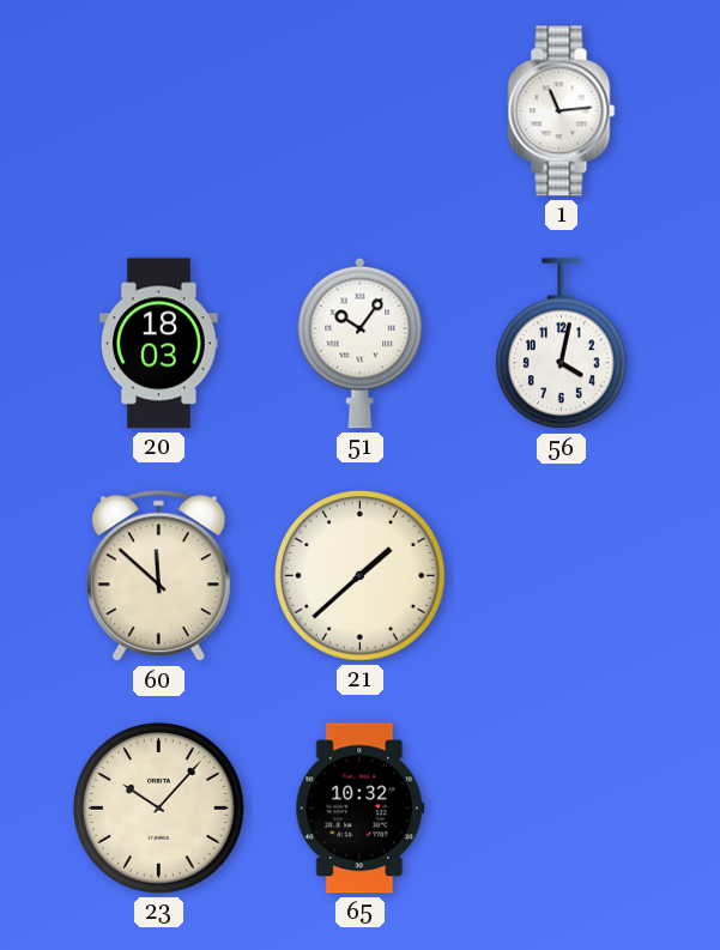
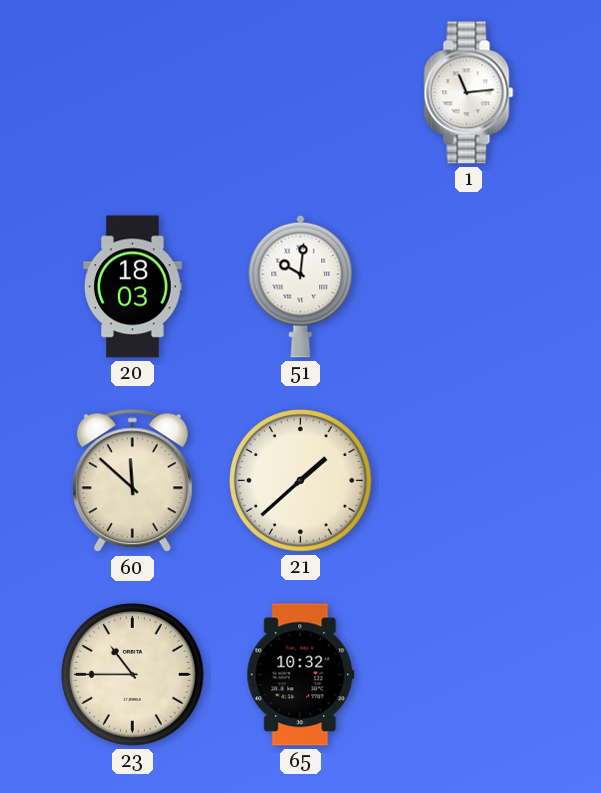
51: 10:06 -> 10:01 (301, 286)
56: 4:02 -> none (561, 344)
23: 10:07 -> 10:45 (133, 675)
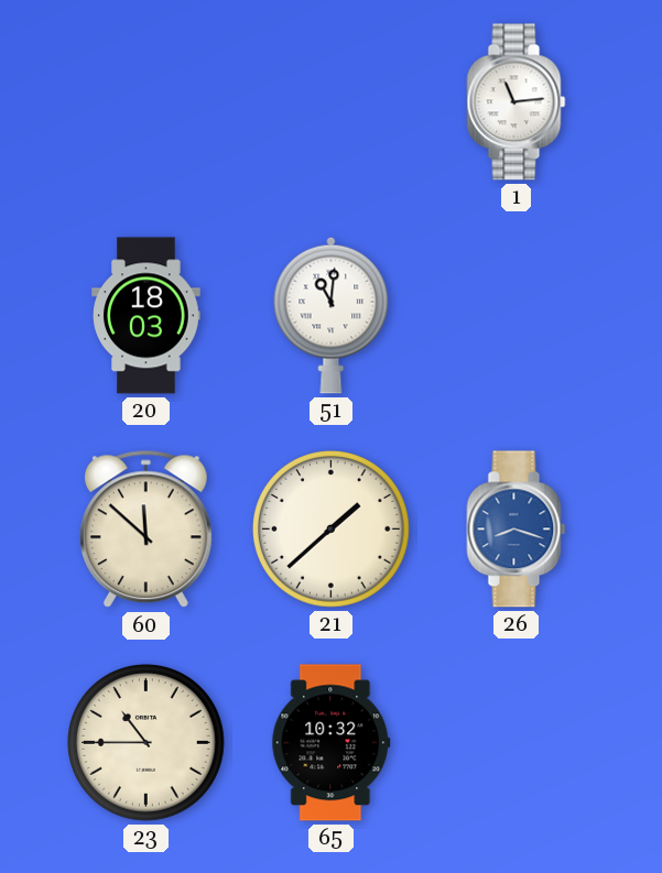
51: 10:01 -> 11:01 (332, 315)
26: none -> 8:18 (517, 530)
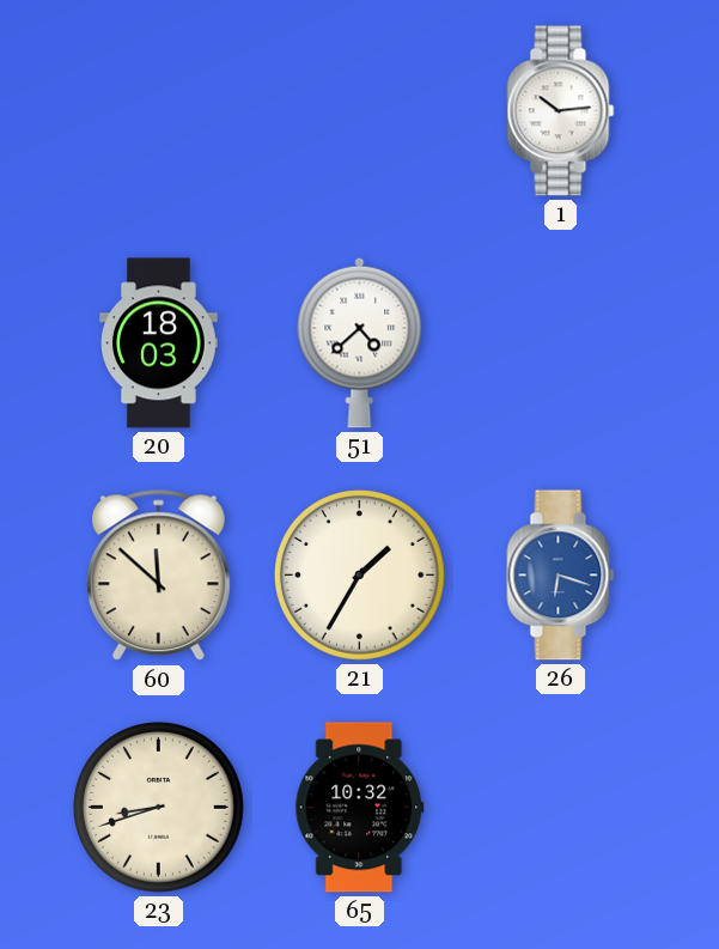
1: 11:14 -> 10:14 (561, 111)
51: 11:01 -> 4:38 (360, 342)
21: 1:38 -> 1:35 (360, 576)
26: 8:18 -> 6:18 (561, 576)
23: 10:45 -> 8:42 (159, 808)
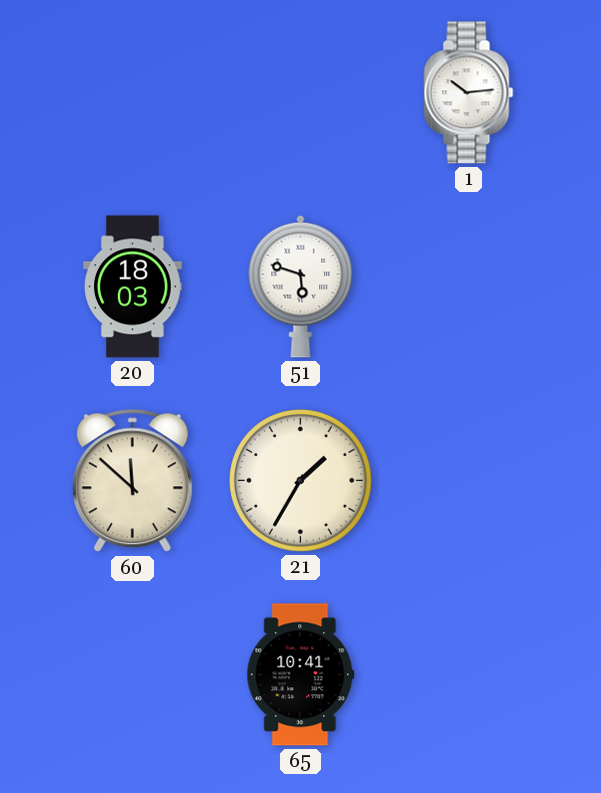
51: 4:38 -> 5:48 (301, 286)
26: 6:18 -> none (561, 576)
23: 8:42 -> none (159, 808)
65: 10:32 -> 10:41 (301, 675)
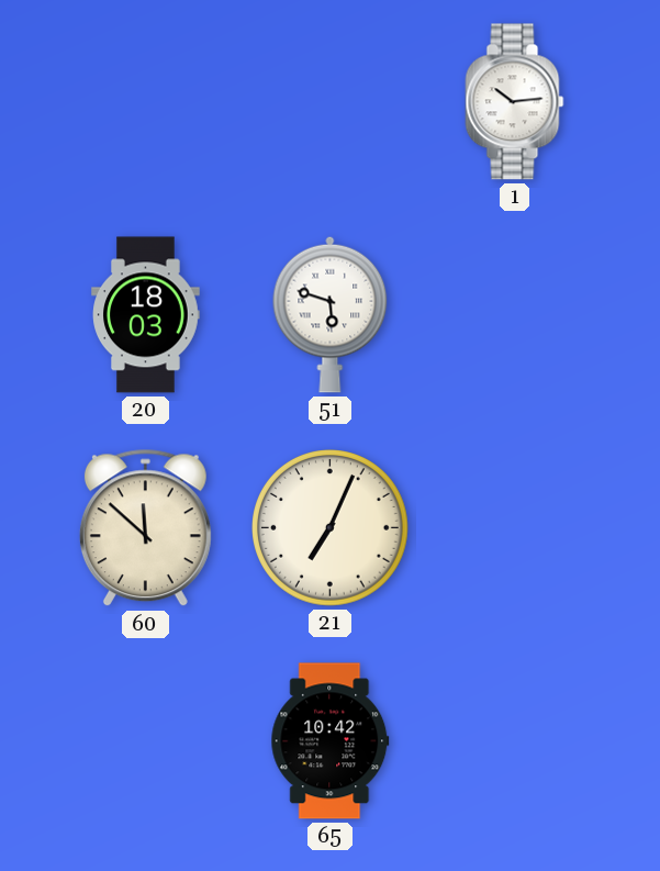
21: 1:35 -> 7:04 (331, 528)
65: 10:41 -> 10:42 (331, 741)
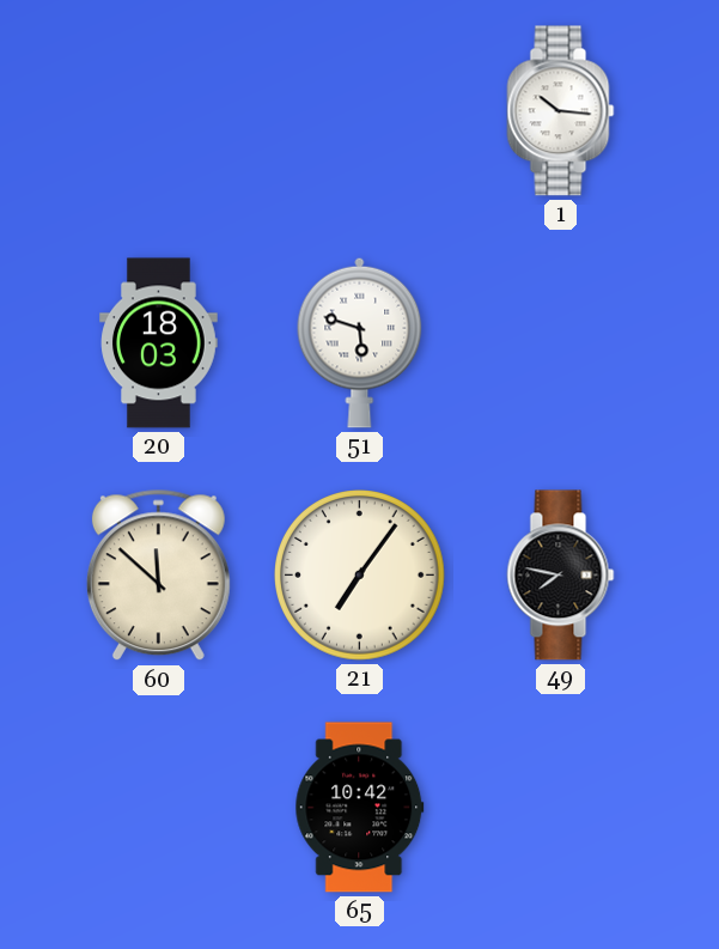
1: 10:14 -> 10:16 (561, 111)
21: 7:04 -> 7:06 (360, 576)
49: none -> 7:47 (561, 576)
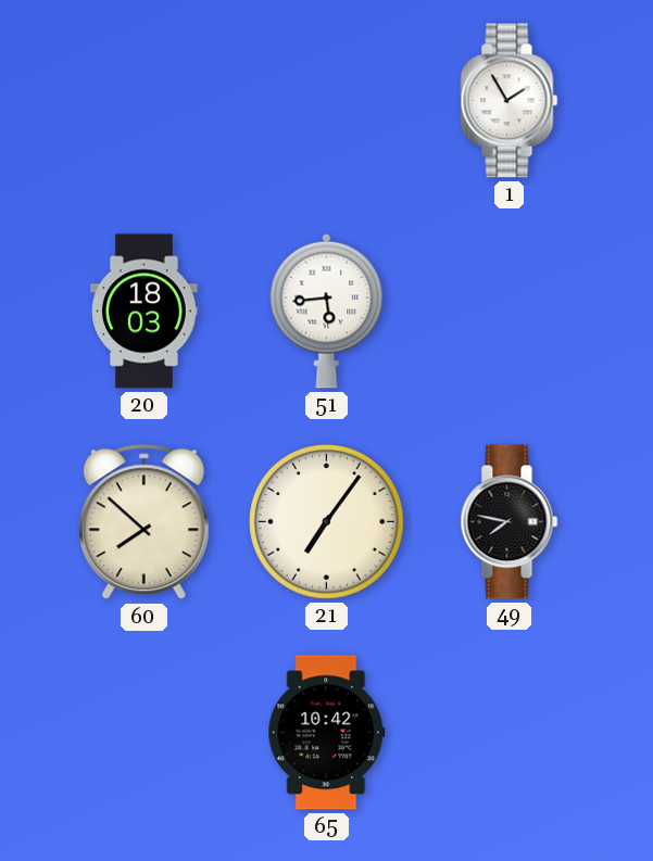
1: 10:16 -> 1:55 (510, 101)
51: 5:48 -> 5:44 (327, 311)
60: 11:52 -> 7:52 (143, 522)
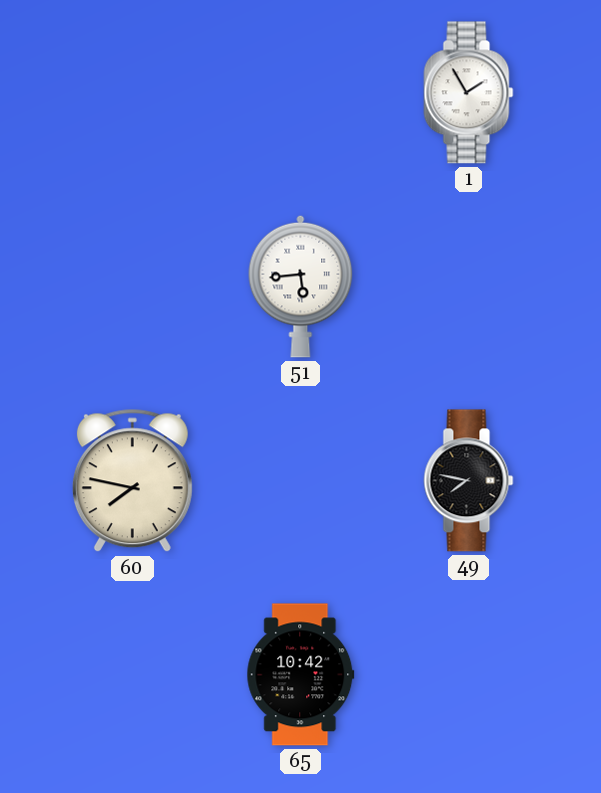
20: 18:03 -> none (145, 312)
60: 7:52 -> 7:47 (132, 481)
21: 7:06 -> none (327, 522)
